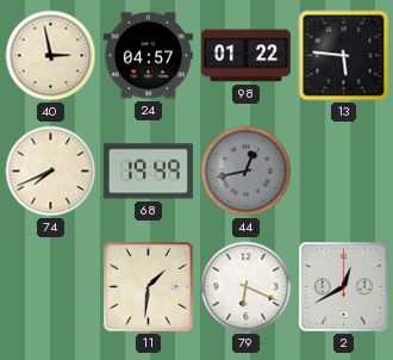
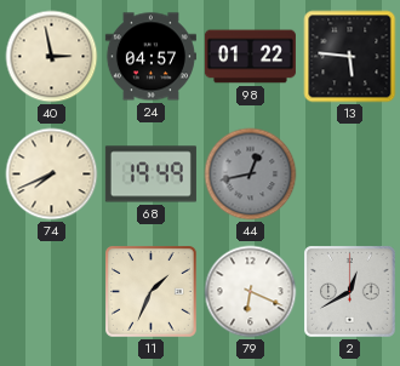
11: 1:31 -> 1:34 (152, 292)
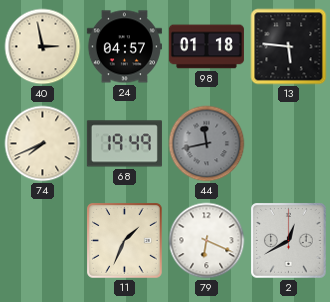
98: 01:22 -> 01:18 (206, 47)
44: 12:43 -> 11:43 (207, 144)
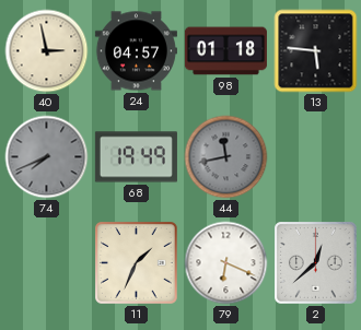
74 dial: cream -> grey (47, 157)
2: 12:40 -> 12:38 (316, 263)
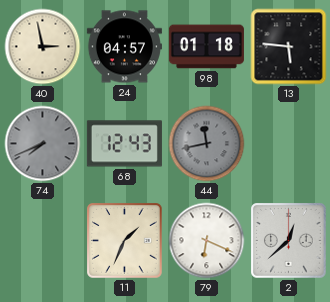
68: 19:49 -> 12:43 (124, 144)
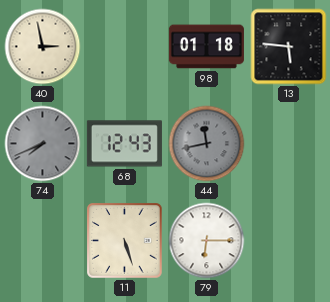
24: 04:57 -> none (124, 47)
11: 1:34 -> 5:27 (125, 241)
79: 6:19 -> 6:15 (207, 241)
2: 12:38 -> none (289, 241)
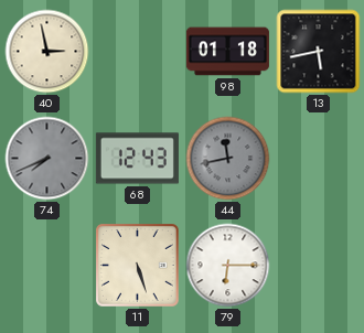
13: 5:46 -> 5:43 (319, 52)
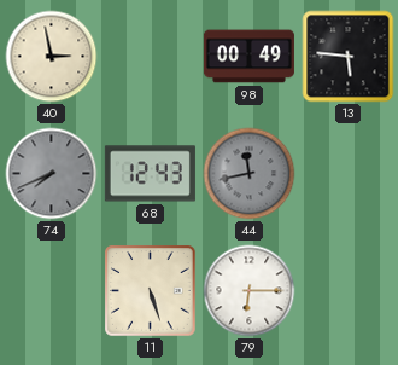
98: 01:18 -> 00:49 (248, 57)
13: 5:43 -> 5:46 (349, 57)
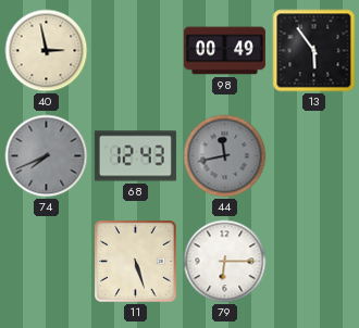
13: 5:46 -> 5:54 (314, 51)
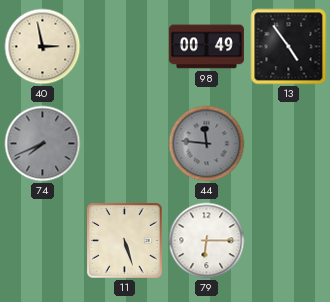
13: 5:54 -> 4:54 (289, 47)
68: 12:43 -> none (135, 156)
44: 11:43 -> 11:46 (207, 144)
